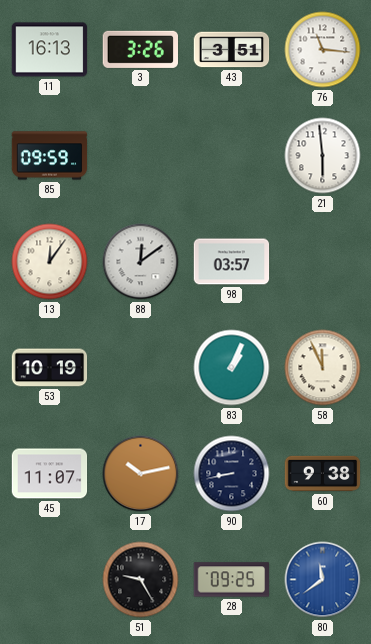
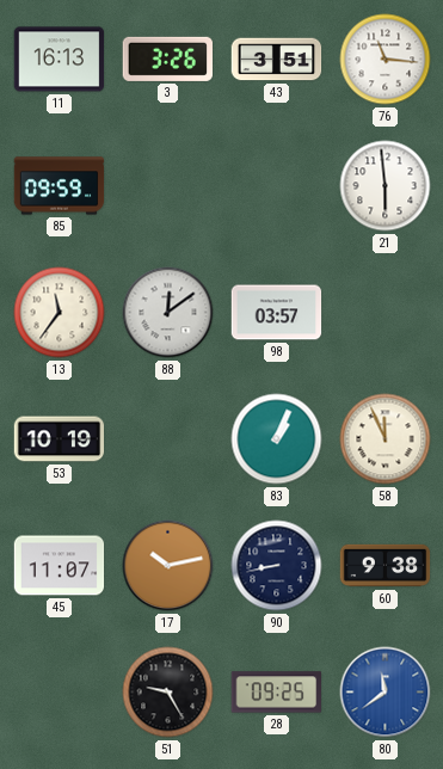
13: 12:06 -> 11:36 (60, 313)
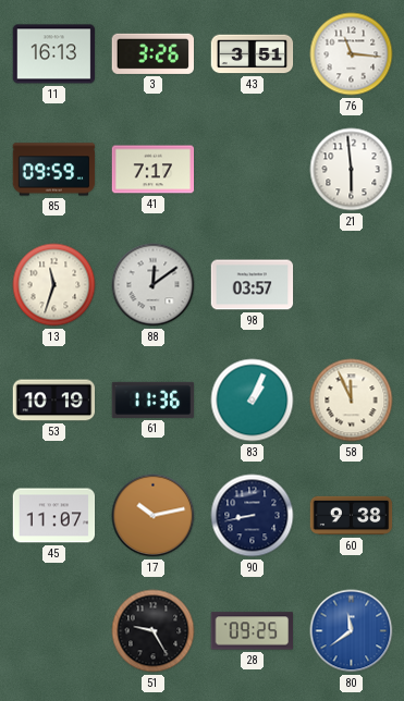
41: none -> 7:17 (154, 170)
13: 11:36 -> 11:33 (54, 285)
61: none -> 11:36 (154, 399)
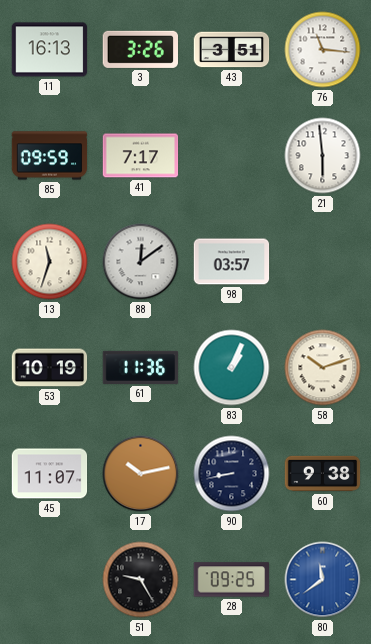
58: 11:56 -> 10:12 (323, 368)
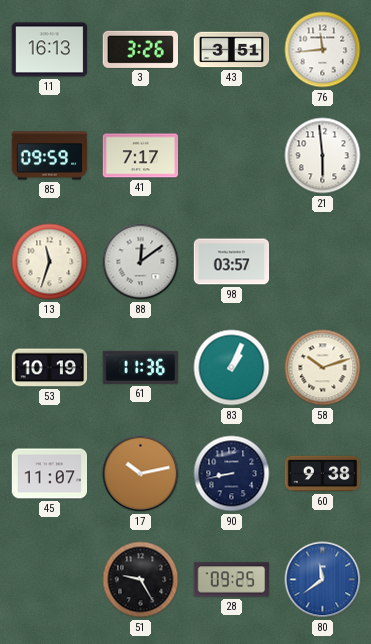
76: 11:16 -> 11:44 (323, 50)
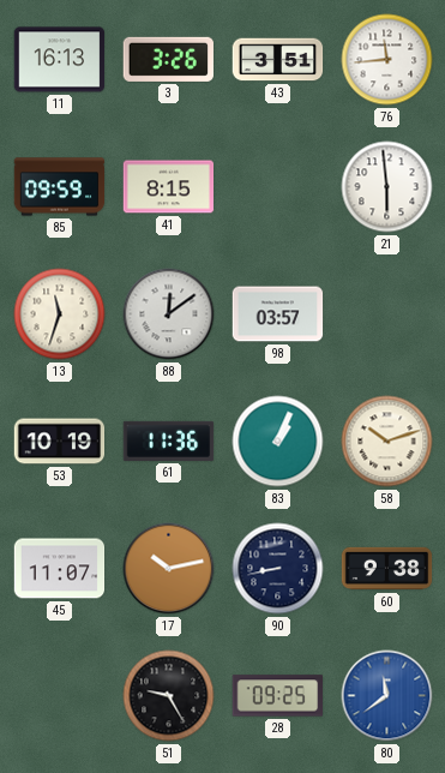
41: 7:17 -> 8:15 (169, 187)
